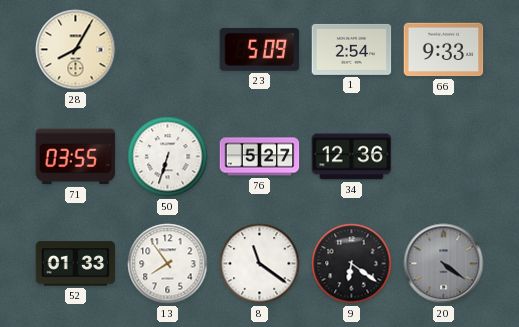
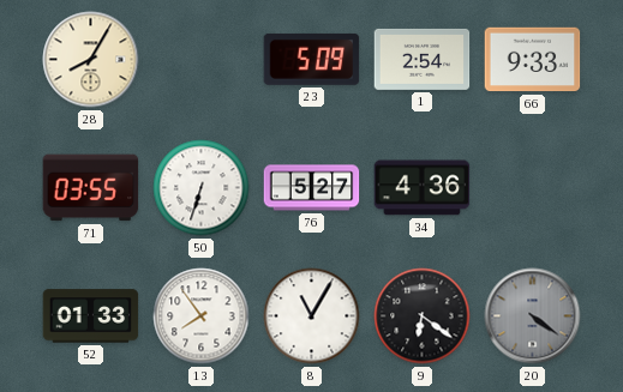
34: 12:36 -> 4:36 (423, 188)
8: 11:21 -> 11:05 (312, 316)
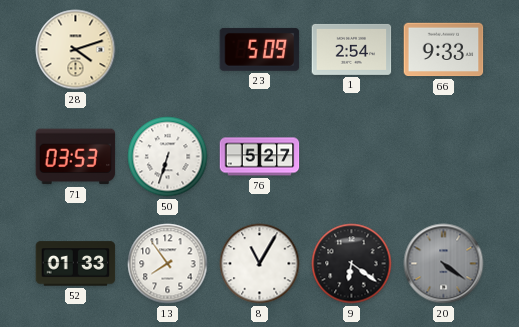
28: 8:05 -> 4:12 (76, 50)
71: 03:55 -> 03:53 (76, 157)
34: 4:36 -> none (423, 188)
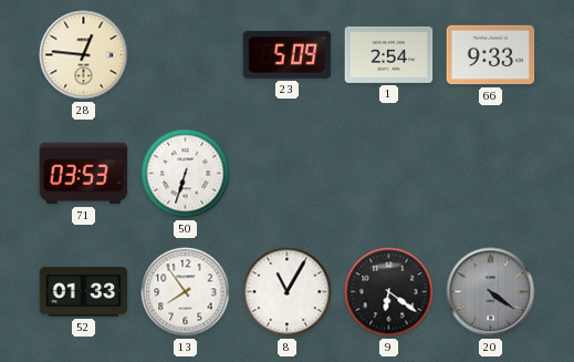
28: 4:12 -> 12:46 (84, 55)
76: 5:27 -> none (260, 157)
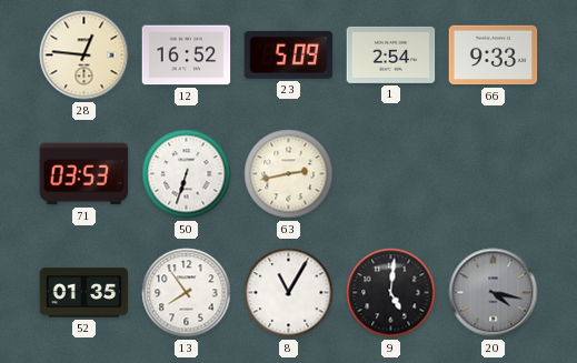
12: none -> 16:52 (187, 56)
63: none -> 2:43 (289, 174)
52: 01:33 -> 01:35 (84, 293)
9: 6:21 -> 5:01 (391, 293)
20: 4:21 -> 4:17 (494, 293)
